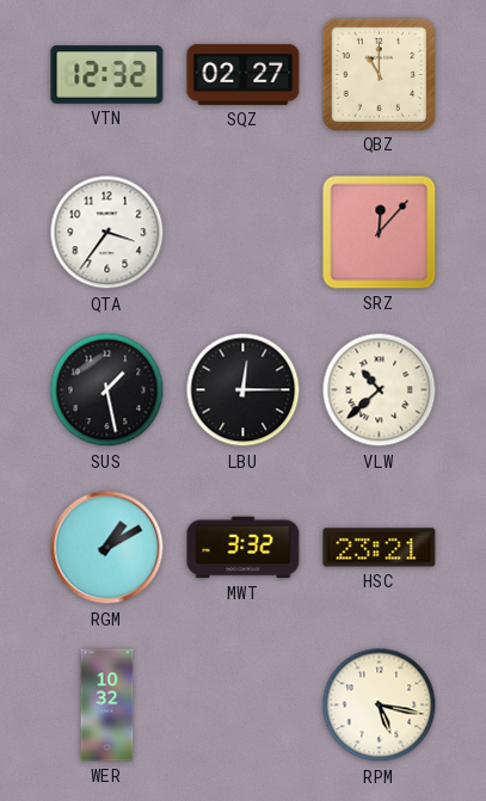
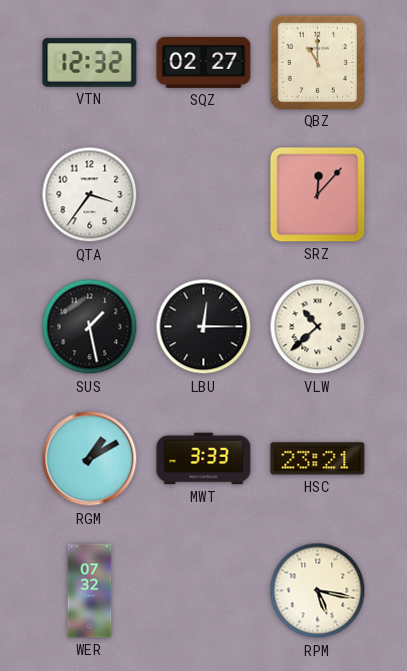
MWT: 3:32 -> 3:33 (204, 459)
WER: 10:32 -> 07:32 (90, 591)
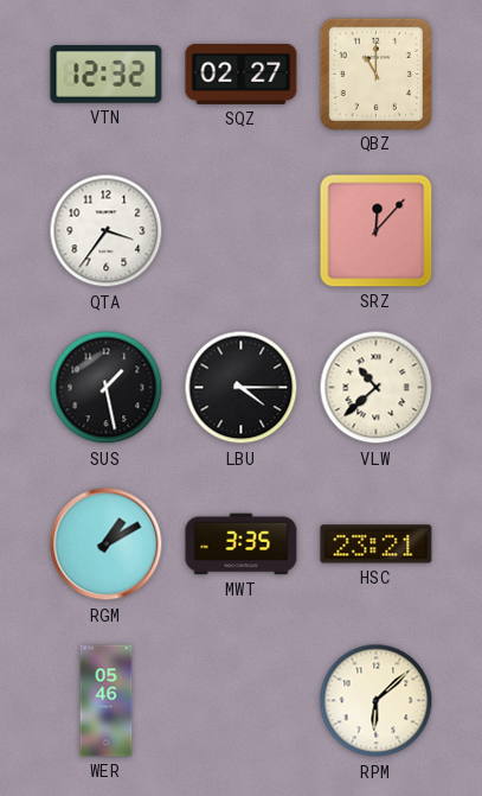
LBU: 12:15 -> 4:15 (242, 388)
MWT: 3:33 -> 3:35 (242, 545)
WER: 07:32 -> 05:46 (107, 701)
RPM: 5:17 -> 6:08 (377, 701)
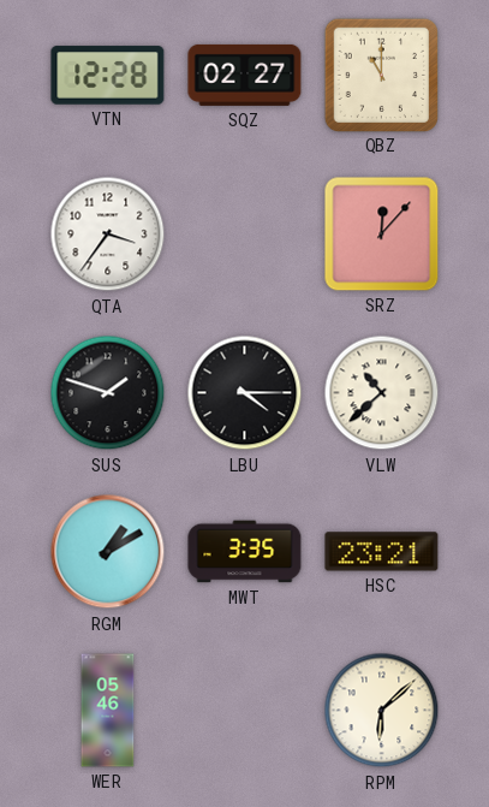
VTN: 12:32 -> 12:28 (108, 76)
SUS: 1:28 -> 1:48 (108, 393)
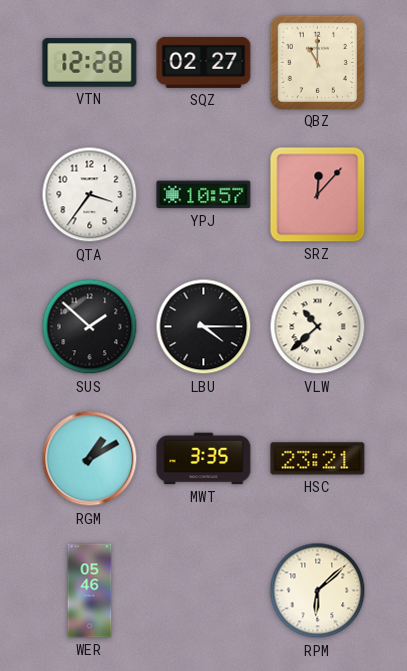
YPJ: none -> 10:57 (204, 195)
SUS: 1:48 -> 1:52 (90, 327)
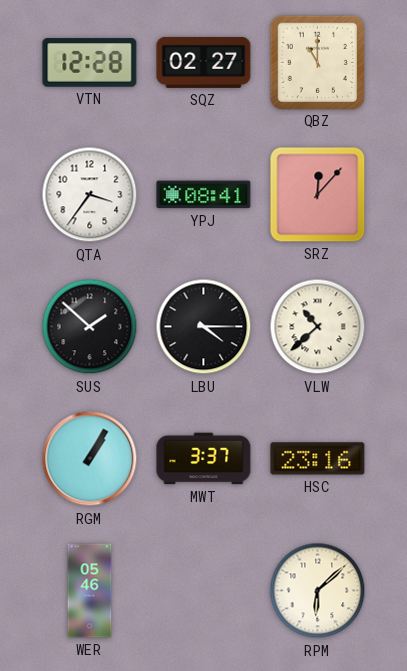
YPJ: 10:57 -> 08:41 (204, 195)
RGM: 1:10 -> 1:05 (90, 459)
MWT: 3:35 -> 3:37 (204, 459)
HSC: 23:21 -> 23:16 (318, 459)
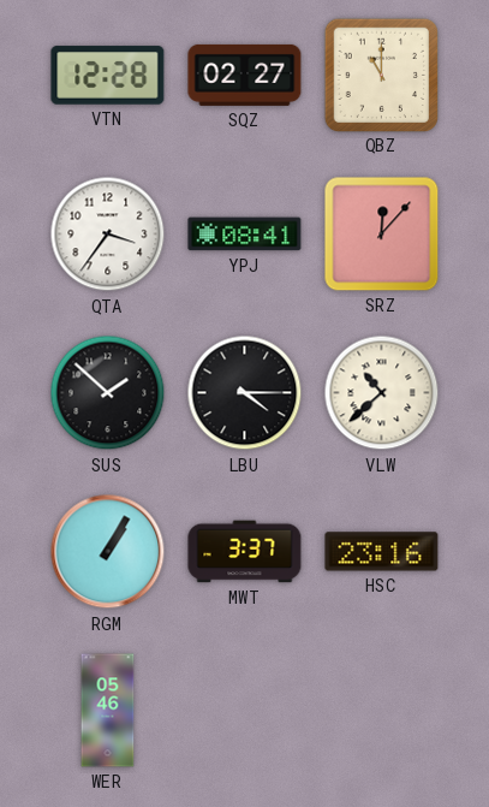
RPM: 6:08 -> none (318, 591)
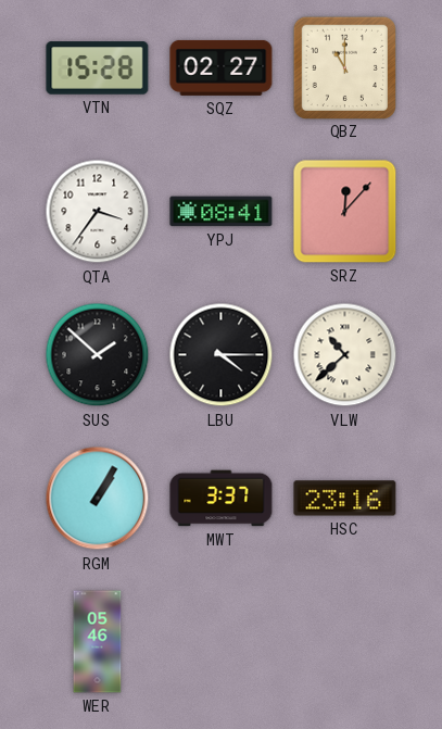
VTN: 12:28 -> 15:28 (98, 68)
